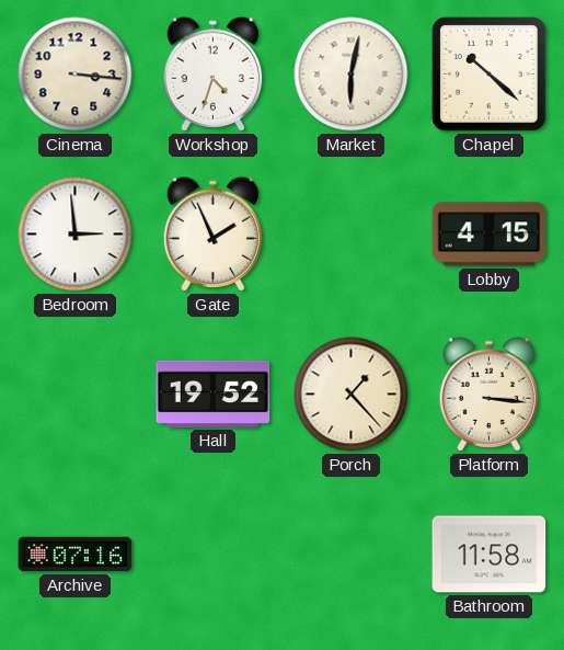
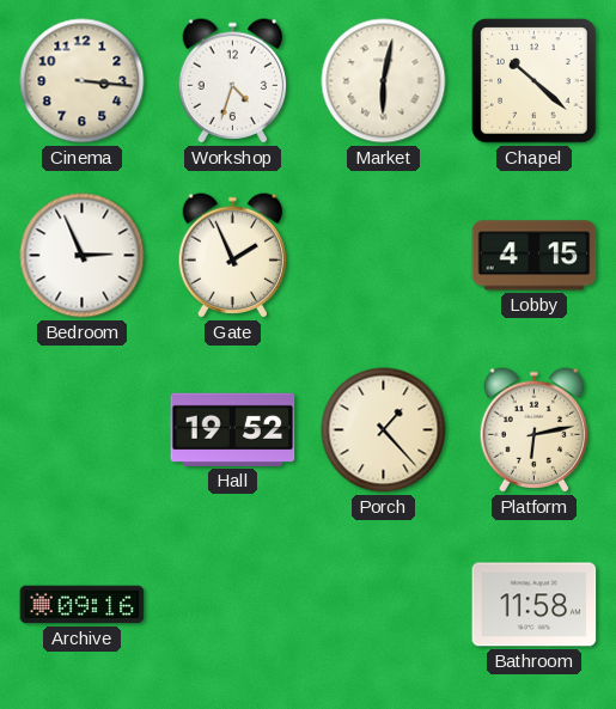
Bedroom: 2:59 -> 2:56 (83, 256)
Platform: 3:16 -> 6:13 (535, 430)
Archive: 07:16 -> 09:16 (83, 605)
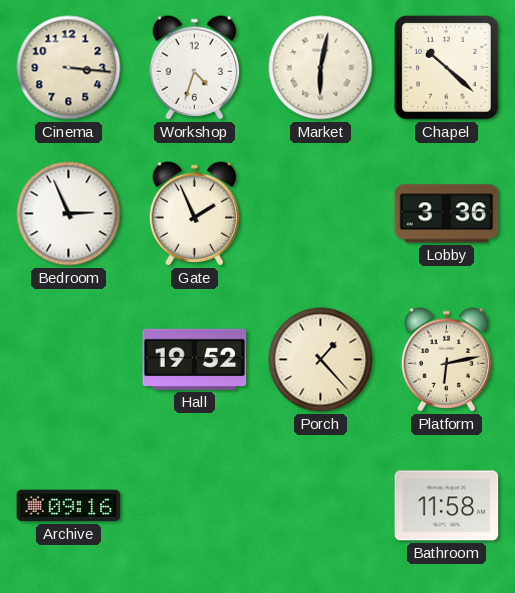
Lobby: 4:15 -> 3:36 (447, 214)
